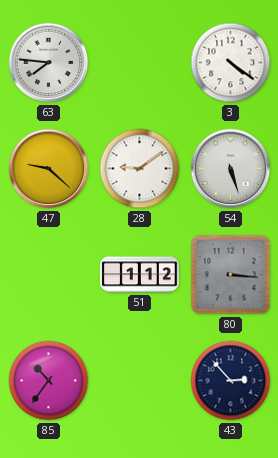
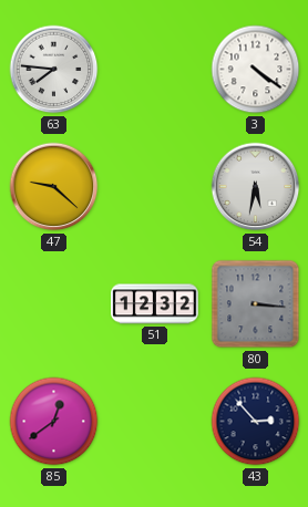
28: 9:09 -> none (140, 169)
54: 5:27 -> 5:32 (256, 187)
51: 1:12 -> 12:32 (155, 304)
85: 10:36 -> 12:39 (54, 422)
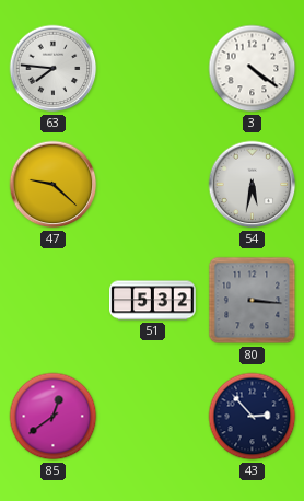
51: 12:32 -> 5:32 (153, 301)
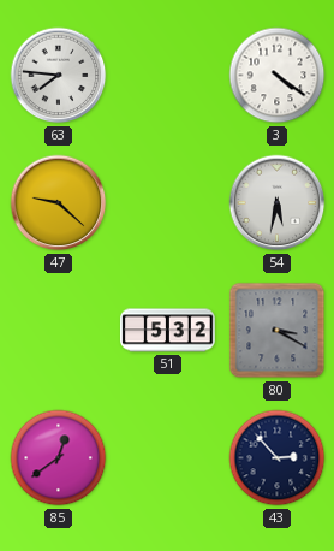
80: 3:16 -> 3:20 (278, 331)
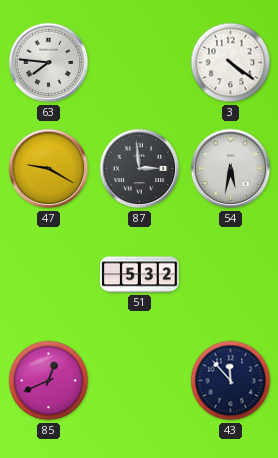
47: 9:22 -> 9:20 (49, 169)
87: none -> 2:59 (140, 169)
80: 3:20 -> none (278, 331)
85: 12:39 -> 12:41 (49, 381)
43: 2:53 -> 11:53 (231, 381)
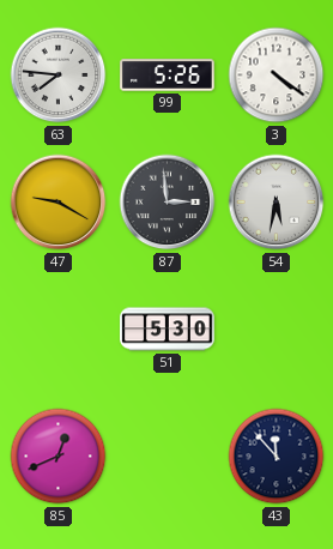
99: none -> 5:26 (168, 76)
51: 5:32 -> 5:30 (168, 330)
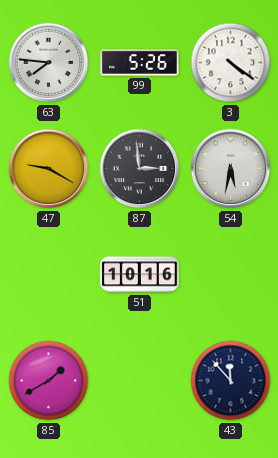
51: 5:30 -> 10:16 (140, 275)
85: 12:41 -> 1:40 (49, 381)
